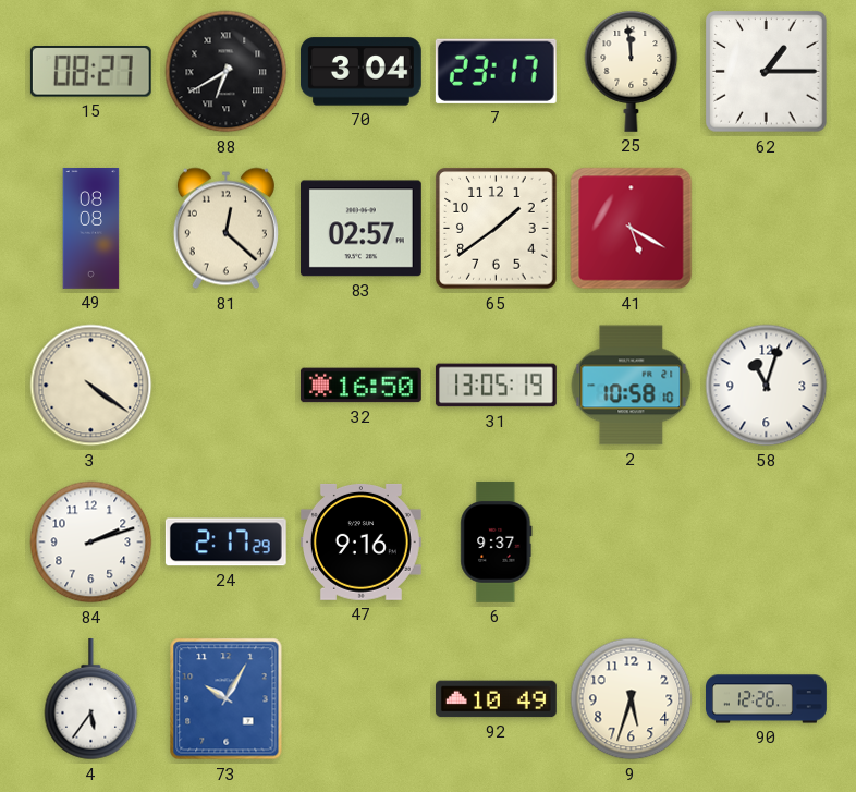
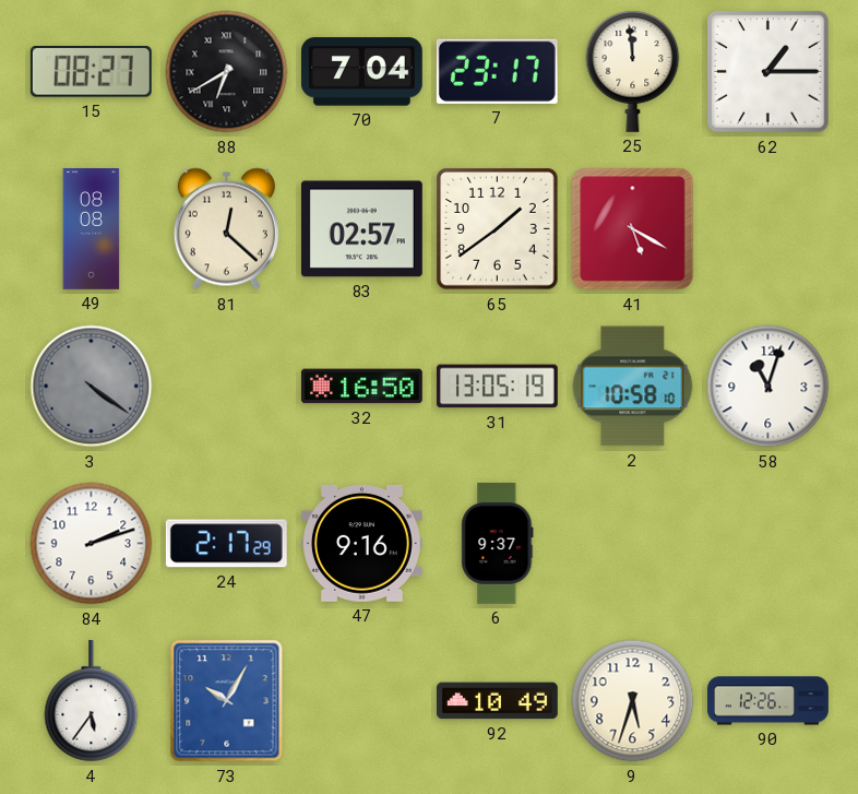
70: 3:04 -> 7:04 (361, 72)
3 dial: cream -> grey (92, 387)
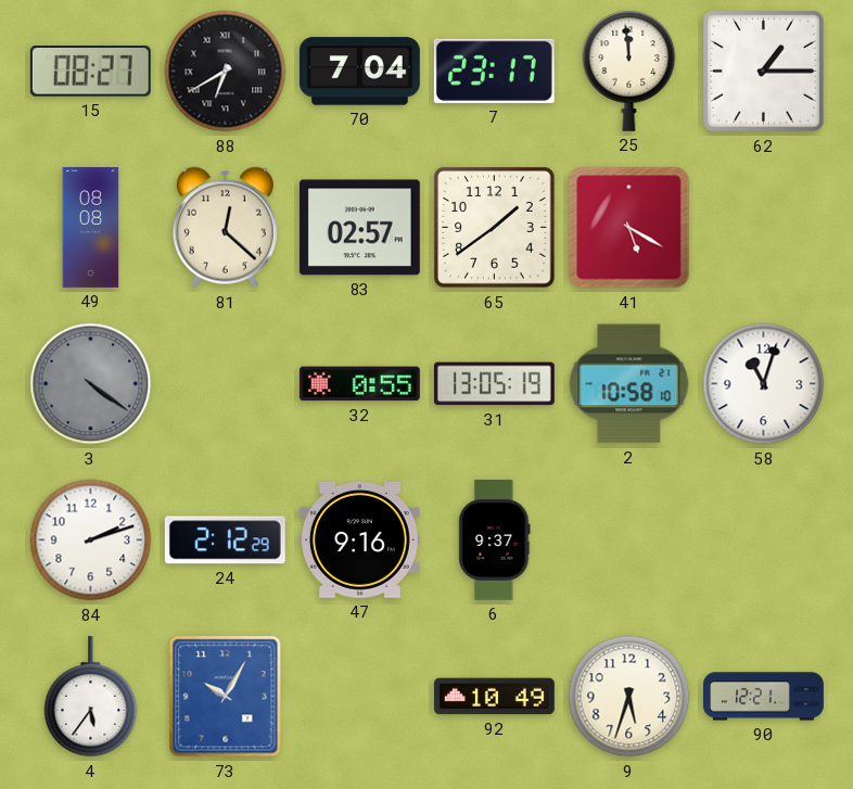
32: 16:50 -> 0:55 (359, 384)
24: 2:17 -> 2:12 (225, 540)
90: 12:26 -> 12:21 (764, 697)
